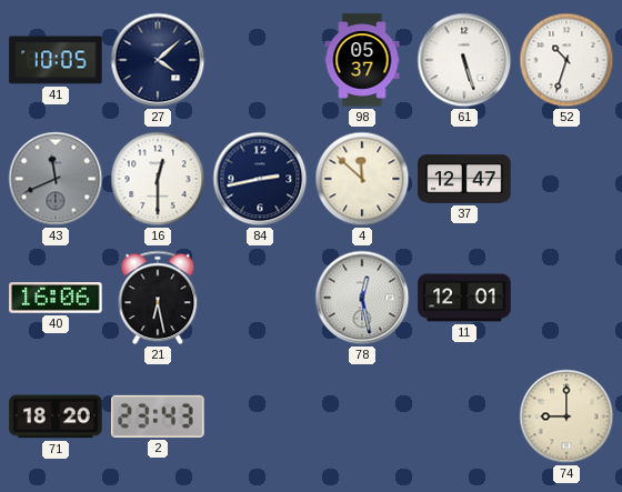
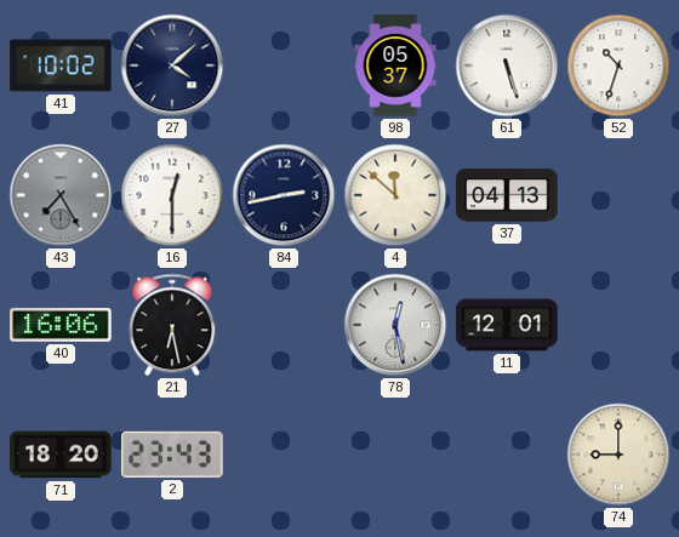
41: 10:05 -> 10:02 (61, 65)
43: 11:41 -> 7:25 (61, 195)
37: 12:47 -> 04:13 (507, 195)
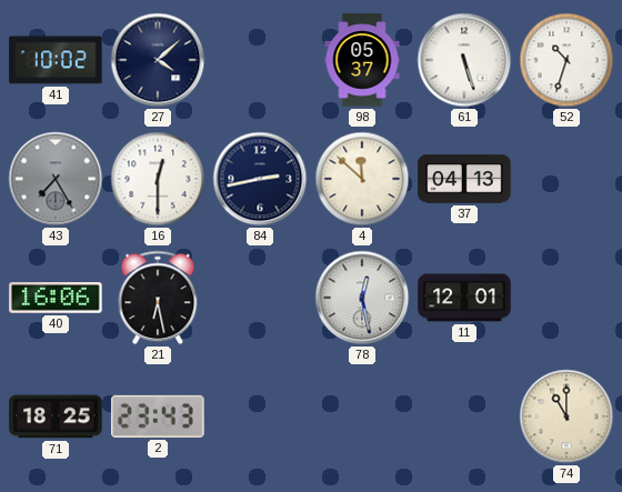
71: 18:20 -> 18:25 (56, 416)
74: 9:00 -> 11:00 (566, 416)
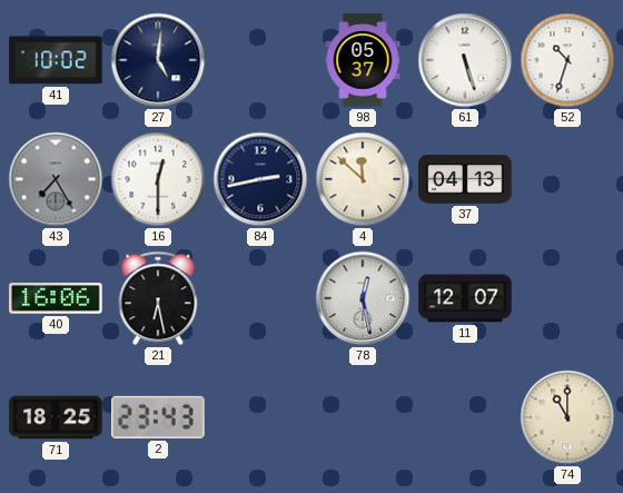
27: 4:08 -> 5:01 (158, 60)
11: 12:01 -> 12:07 (465, 298)
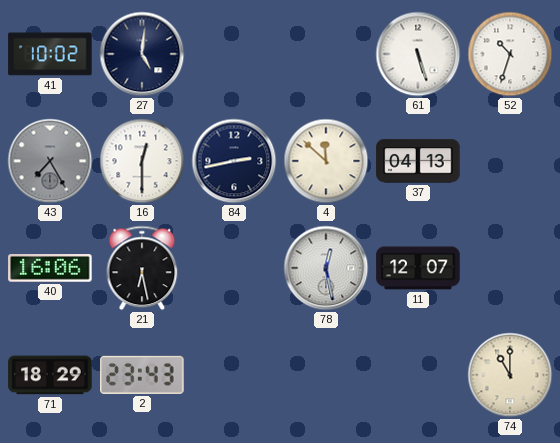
98: 05:37 -> none (363, 60)
71: 18:25 -> 18:29 (50, 375)
